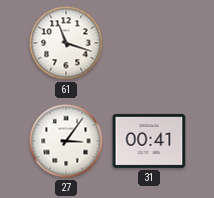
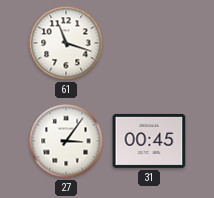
31: 00:41 -> 00:45 (149, 141)
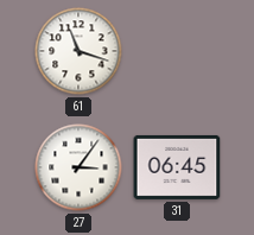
31: 00:45 -> 06:45 (177, 167)
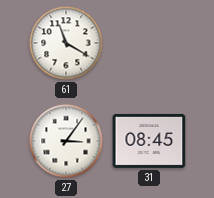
61: 11:18 -> 11:20 (66, 43)
31: 06:45 -> 08:45 (149, 141)
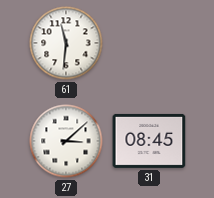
61: 11:20 -> 11:31 (66, 43)
27: 3:06 -> 3:08 (66, 141)
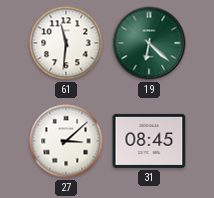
19: none -> 6:22 (149, 43)
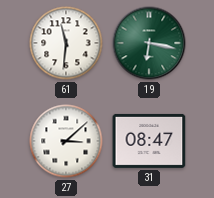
19: 6:22 -> 6:17 (149, 43)
31: 08:45 -> 08:47 (149, 141)
